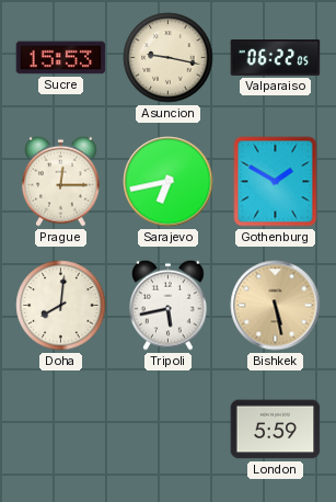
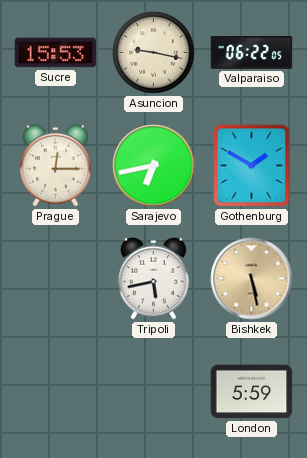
Doha: 8:01 -> none (61, 306)
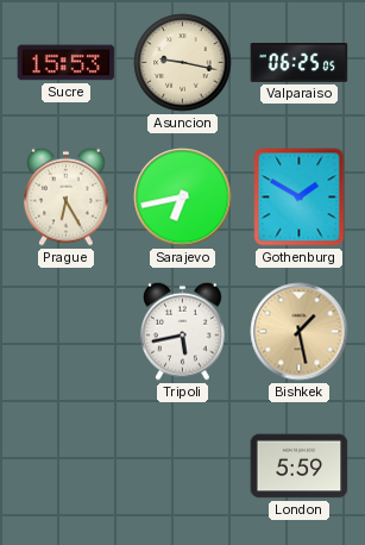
Valparaiso: 06:22 -> 06:25 (300, 63)
Prague: 12:15 -> 6:25 (67, 196)
Bishkek: 5:28 -> 1:28 (300, 332)
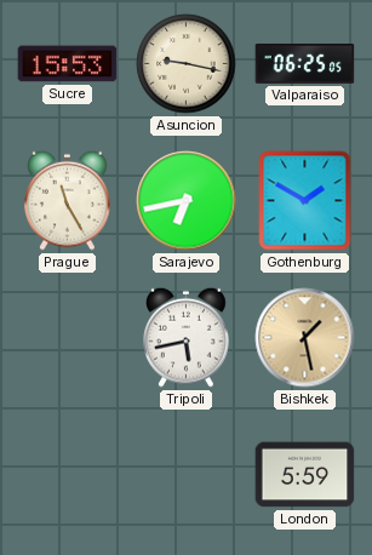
Prague: 6:25 -> 11:25 (68, 200)
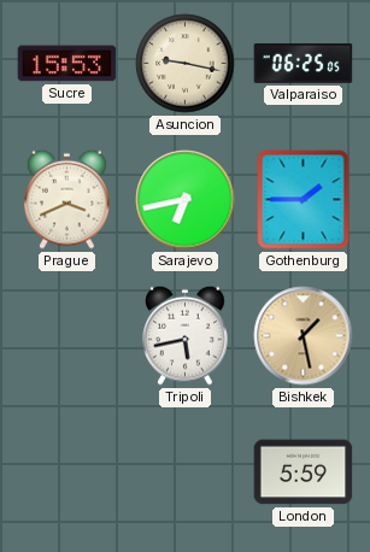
Prague: 11:25 -> 3:41 (67, 199)
Gothenburg: 1:50 -> 1:45 (304, 200)
